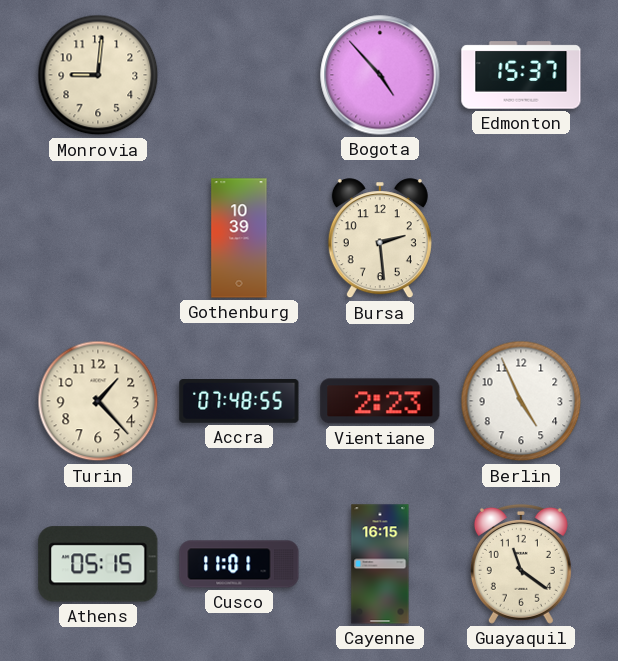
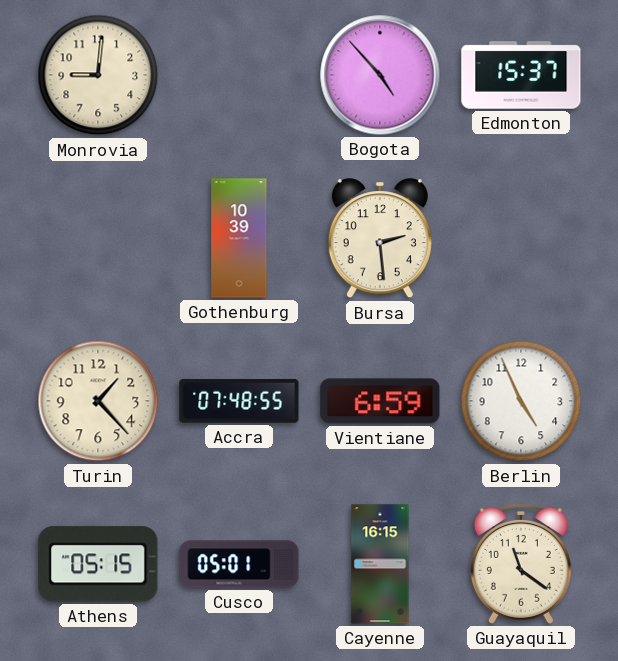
Vientiane: 2:23 -> 6:59 (380, 401)
Cusco: 11:01 -> 05:01 (239, 564)
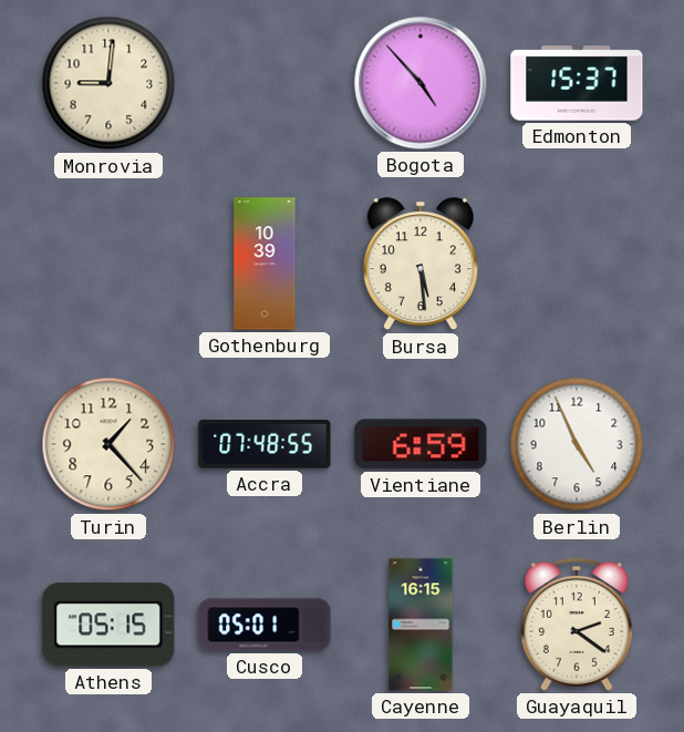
Bursa: 2:29 -> 5:29 (421, 265)
Guayaquil: 11:21 -> 2:21 (577, 625)
